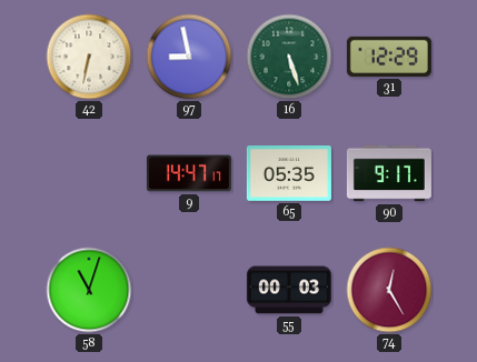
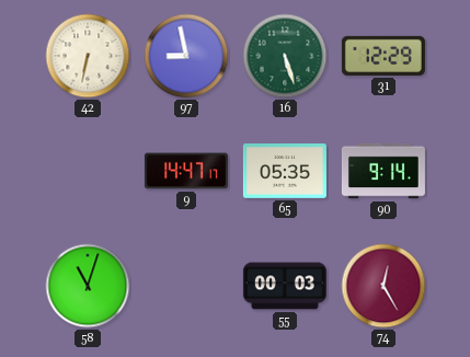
90: 9:17 -> 9:14 (383, 171)
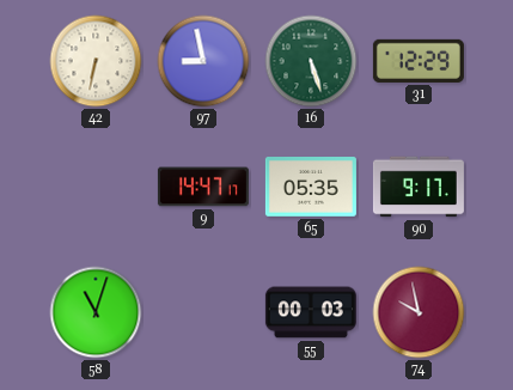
90: 9:14 -> 9:17 (419, 187)
74: 12:25 -> 9:58 (419, 312)
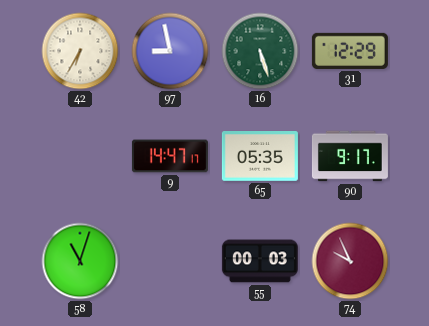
42: 6:32 -> 6:35 (80, 51)
74: 9:58 -> 9:56 (350, 261)
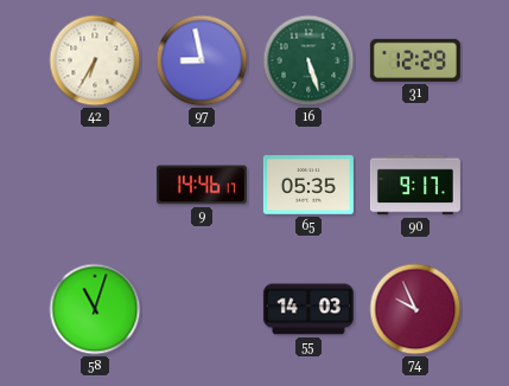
9: 14:47 -> 14:46 (202, 185)
55: 00:03 -> 14:03 (308, 309)
